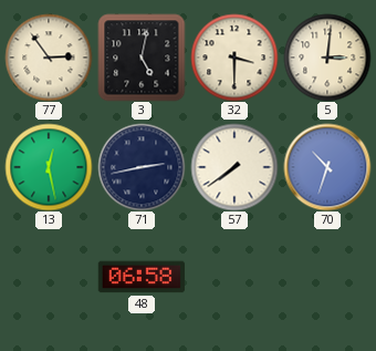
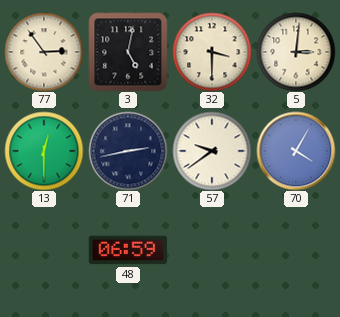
13: 12:28 -> 12:30 (44, 151)
57: 7:39 -> 9:39 (212, 151)
70: 10:33 -> 4:05 (296, 151)
48: 06:58 -> 06:59 (128, 250)
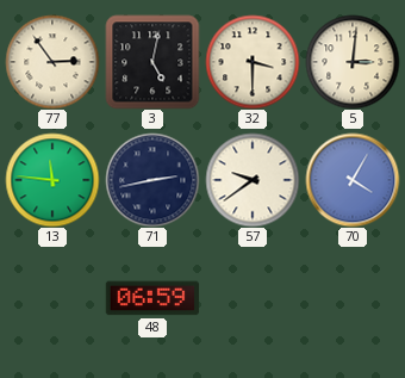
13: 12:30 -> 11:46 (52, 180)
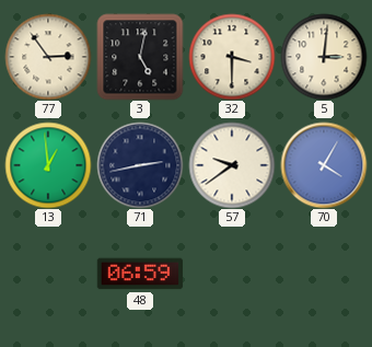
13: 11:46 -> 12:59 (48, 165)
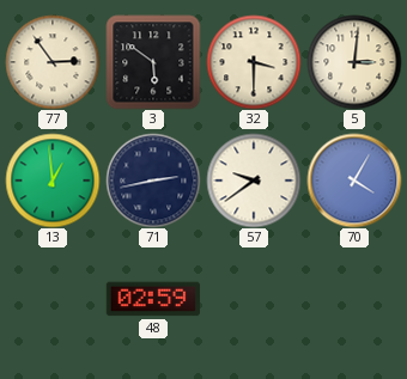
3: 5:02 -> 5:51 (153, 62)
48: 06:59 -> 02:59 (153, 299)
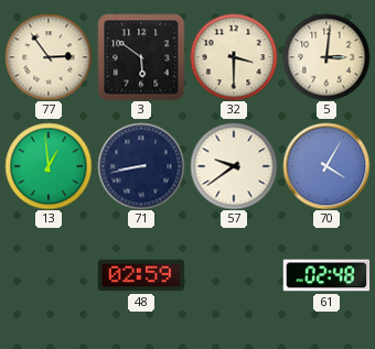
71: 2:43 -> 8:43 (141, 166)
61: none -> 02:48 (326, 275)
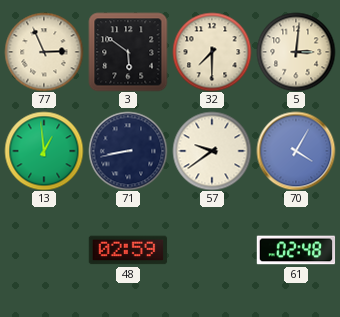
77: 2:54 -> 2:56 (44, 52)
32: 3:30 -> 7:30 (212, 52)
